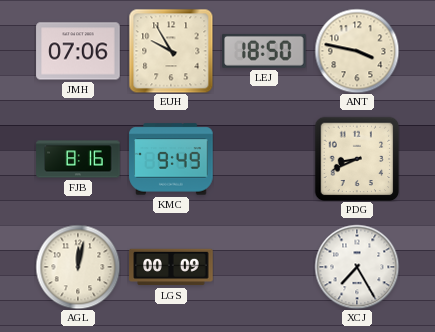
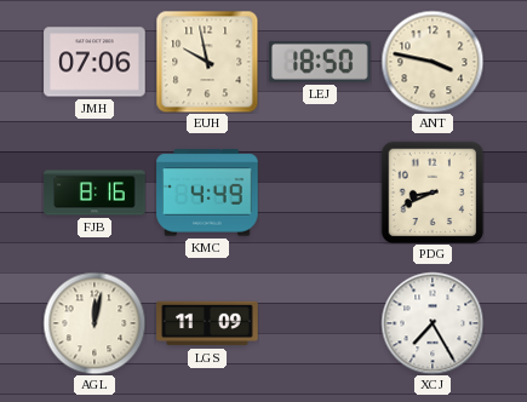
EUH: 9:55 -> 9:58 (207, 62)
KMC: 9:49 -> 4:49 (207, 193)
LGS: 00:09 -> 11:09 (207, 323)
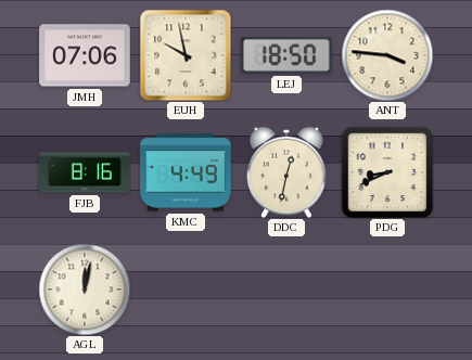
ANT: 3:47 -> 3:46 (387, 55)
DDC: none -> 12:32 (286, 172)
LGS: 11:09 -> none (207, 323)
XCJ: 7:25 -> none (433, 323)
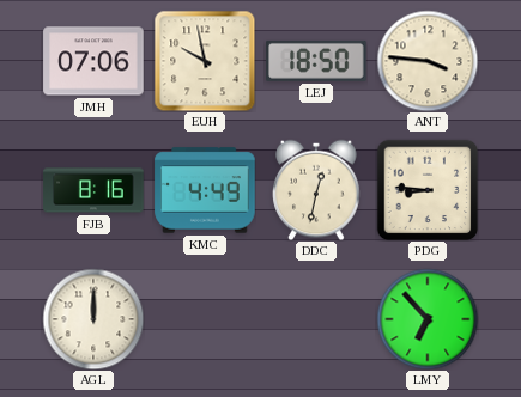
PDG: 8:41 -> 8:46 (428, 190)
AGL: 12:02 -> 12:00 (93, 319)
LMY: none -> 6:53 (428, 319)
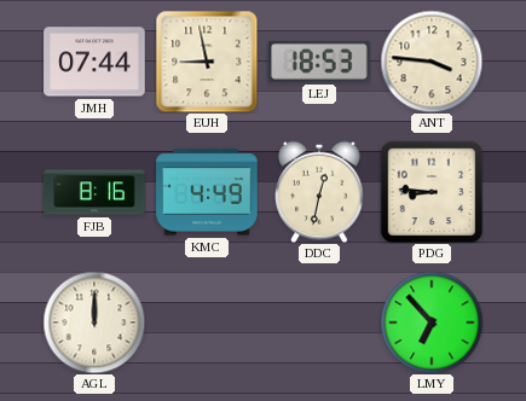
JMH: 07:06 -> 07:44 (94, 62)
EUH: 9:58 -> 8:58 (207, 62)
LEJ: 18:50 -> 18:53 (319, 62)
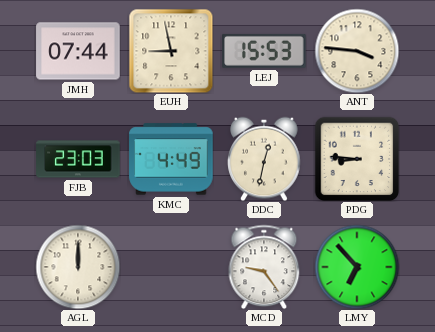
LEJ: 18:53 -> 15:53 (264, 51)
FJB: 8:16 -> 23:03 (78, 159)
MCD: none -> 9:24 (264, 267)
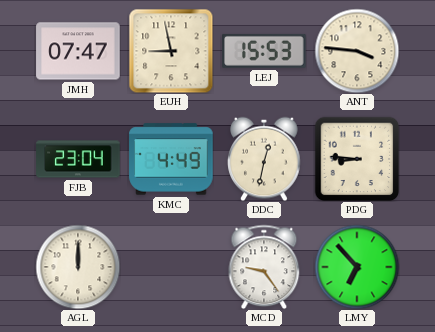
JMH: 07:44 -> 07:47 (78, 51)
FJB: 23:03 -> 23:04 (78, 159)
